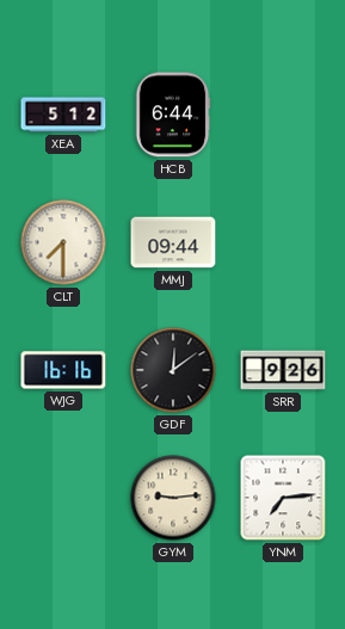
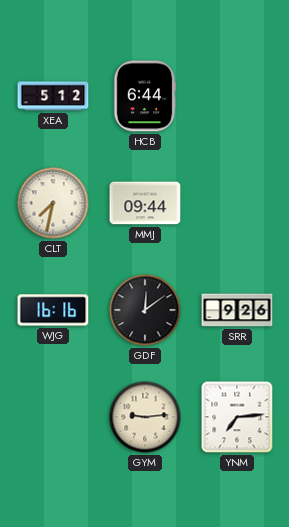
CLT: 7:30 -> 7:32 (53, 203)
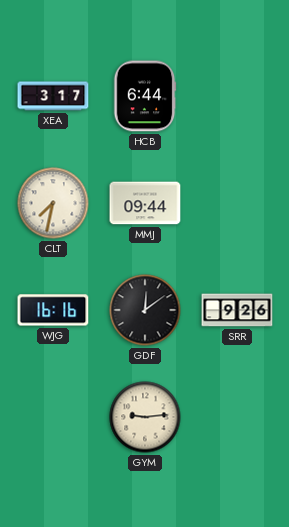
XEA: 5:12 -> 3:17 (53, 96)
YNM: 7:14 -> none (237, 417)
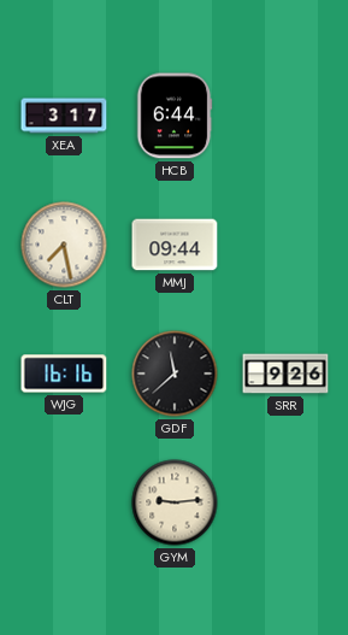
CLT: 7:32 -> 7:28 (64, 245)
GDF: 12:09 -> 11:38 (175, 374)
